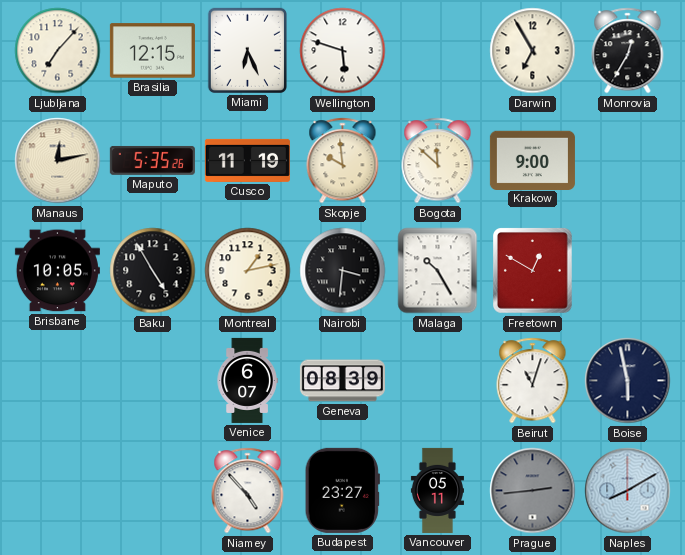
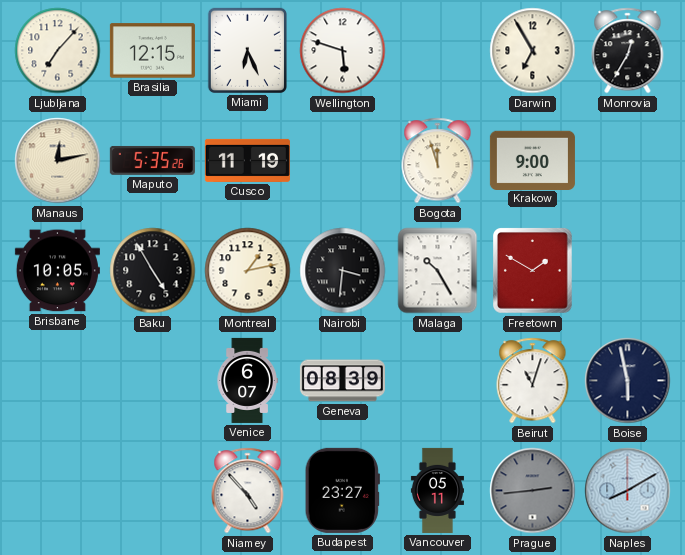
Skopje: 9:59 -> none (343, 161)
Bogota: 11:52 -> 11:57 (438, 161)
Freetown: 12:50 -> 1:50 (533, 271)
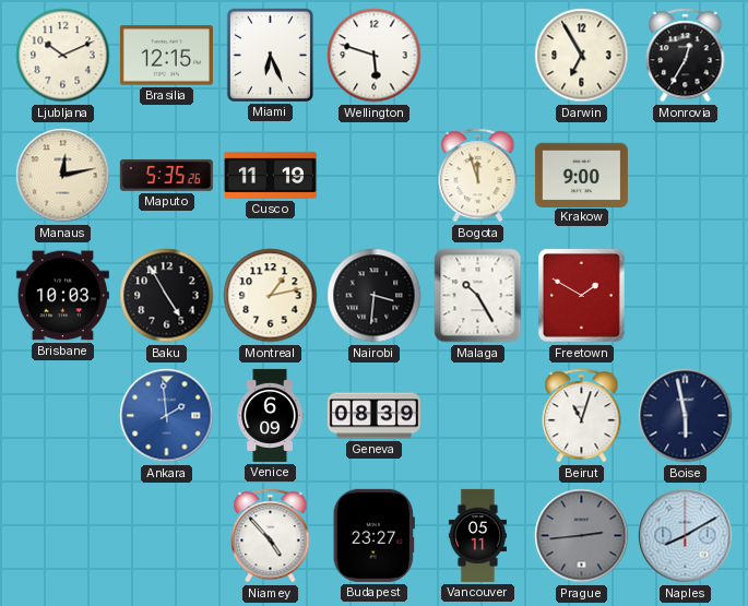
Ljubljana: 7:07 -> 10:11 (63, 56)
Brisbane: 10:05 -> 10:03 (62, 296)
Ankara: none -> 1:59 (167, 416)
Venice: 6:07 -> 6:09 (270, 415)
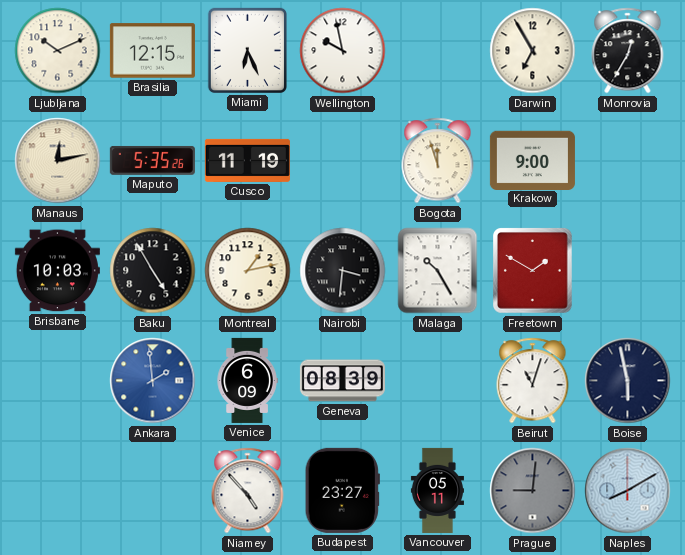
Wellington: 5:48 -> 9:58 (343, 51)
Prague: 2:44 -> 9:01 (533, 491)
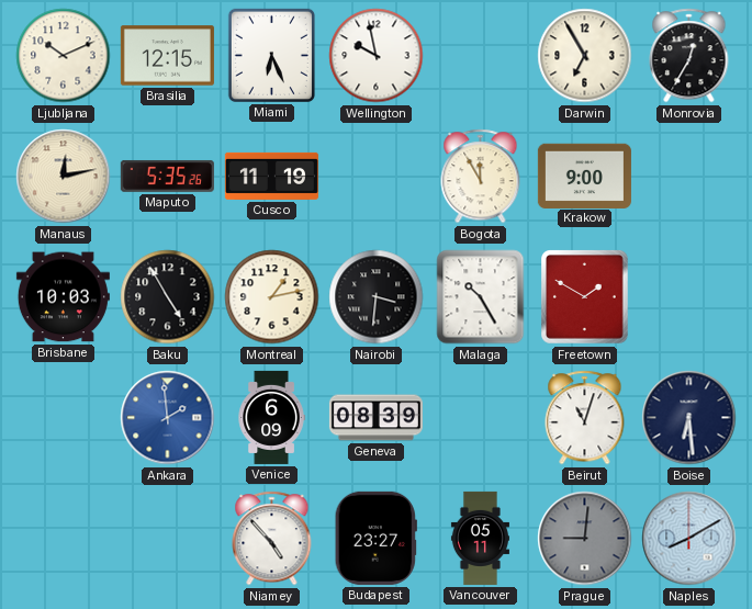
Bogota: 11:57 -> 11:55 (481, 177)
Boise: 5:58 -> 6:29 (689, 418)
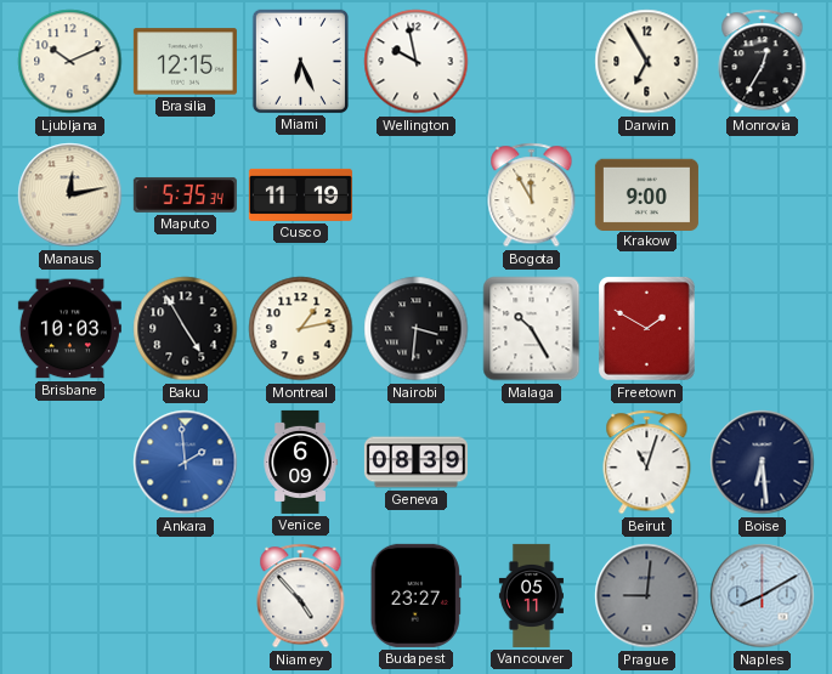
Maputo: 5:35:26 -> 5:35:34 (185, 194)
